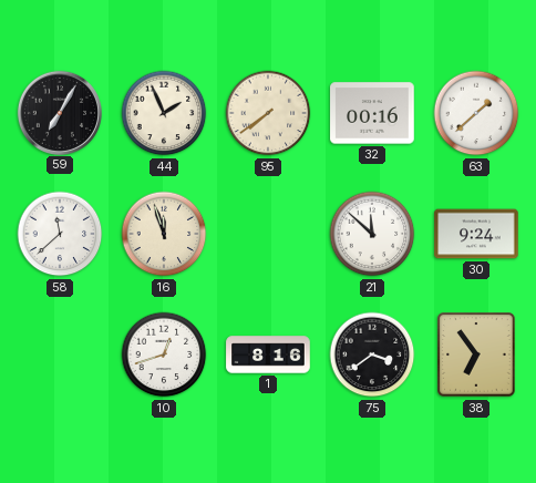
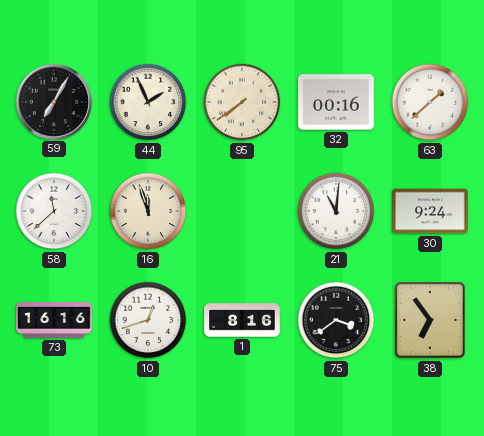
21: 11:52 -> 11:01 (336, 211)
73: none -> 16:16 (54, 321)
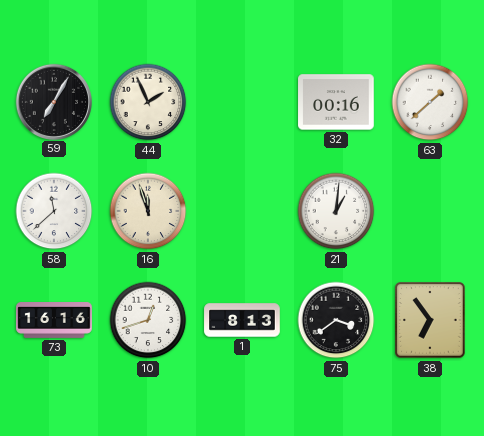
95: 7:39 -> none (242, 102)
21: 11:01 -> 1:01 (336, 211)
30: 9:24 -> none (430, 211)
1: 8:16 -> 8:13 (242, 320)
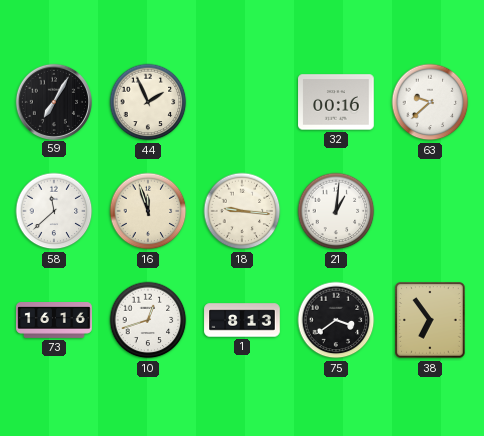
63: 1:38 -> 9:38 (430, 102)
18: none -> 9:16 (242, 211)
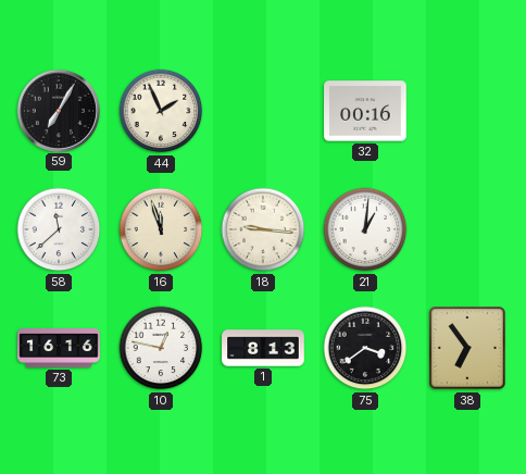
63: 9:38 -> none (430, 102)
10: 12:42 -> 12:47 (161, 348)
